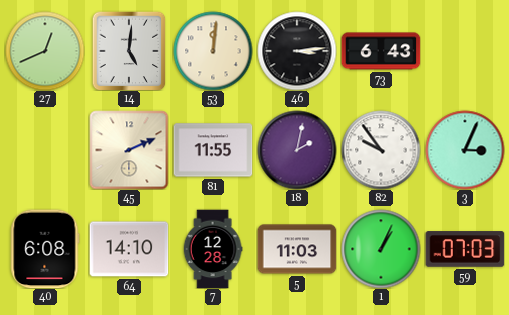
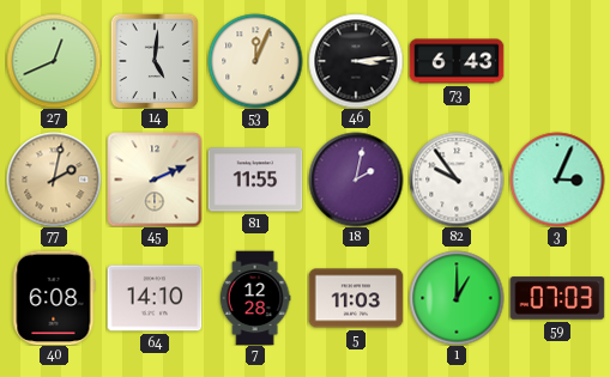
53: 12:01 -> 12:04 (255, 61)
77: none -> 2:02 (54, 180)
1: 1:04 -> 1:00 (457, 298)
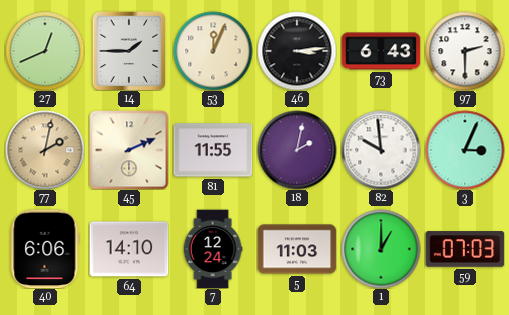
14: 5:01 -> 1:45 (129, 51)
97: none -> 2:30 (465, 51)
82: 9:54 -> 9:59 (381, 150)
40: 6:08 -> 6:06 (45, 249)
7: 12:28 -> 12:24 (213, 249)
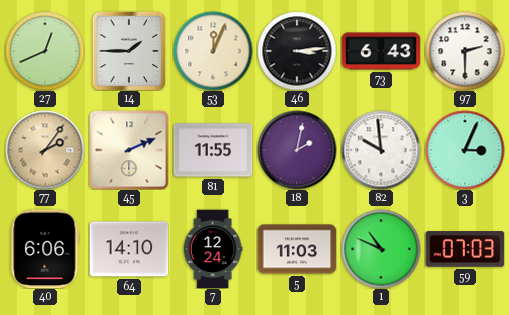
77: 2:02 -> 2:06 (45, 150)
1: 1:00 -> 10:49 (381, 249)
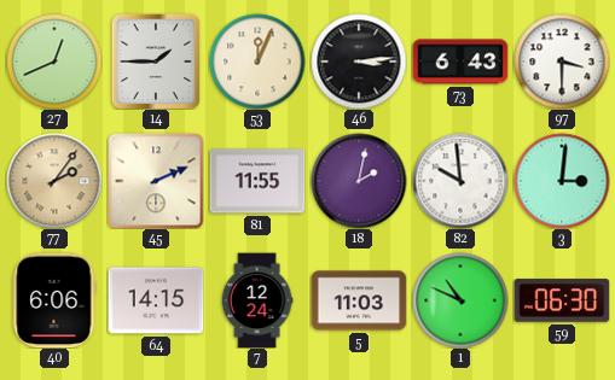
97: 2:30 -> 3:30 (562, 62)
3: 3:04 -> 3:01 (562, 181)
64: 14:10 -> 14:15 (156, 300)
59: 07:03 -> 06:30 (562, 300)
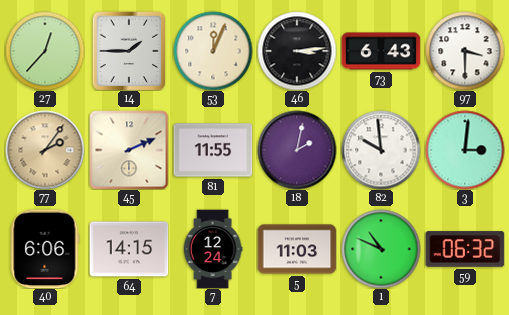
27: 12:41 -> 12:37 (45, 51)
59: 06:30 -> 06:32 (465, 249)
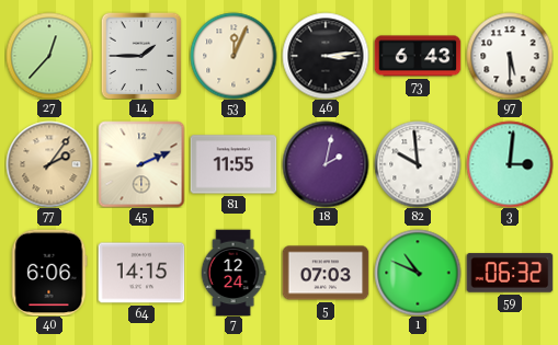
97: 3:30 -> 5:30 (510, 56)
5: 11:03 -> 07:03 (326, 273)
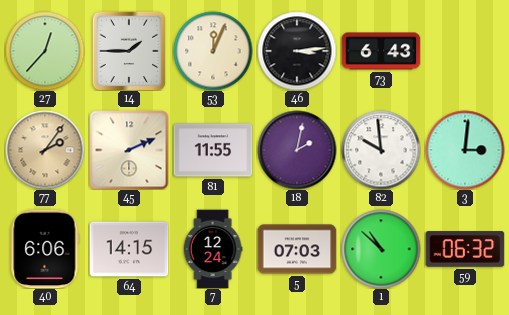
97: 5:30 -> none (510, 56)
1: 10:49 -> 10:52 (381, 249)
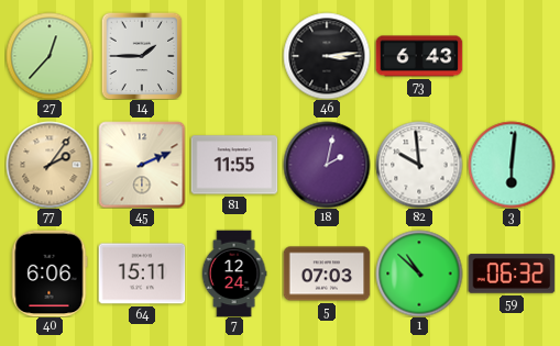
53: 12:04 -> none (213, 51)
3: 3:01 -> 6:01 (512, 165)
64: 14:15 -> 15:11 (142, 274)
